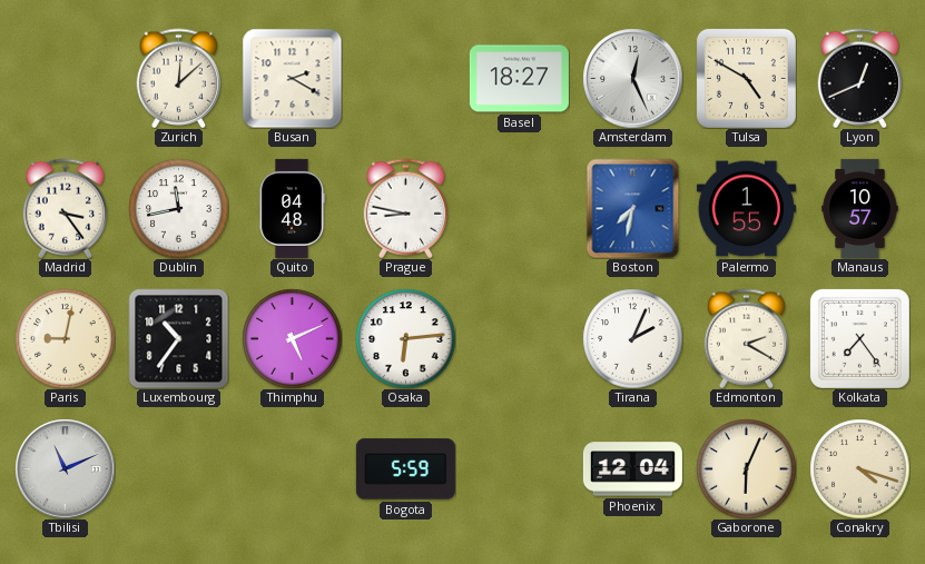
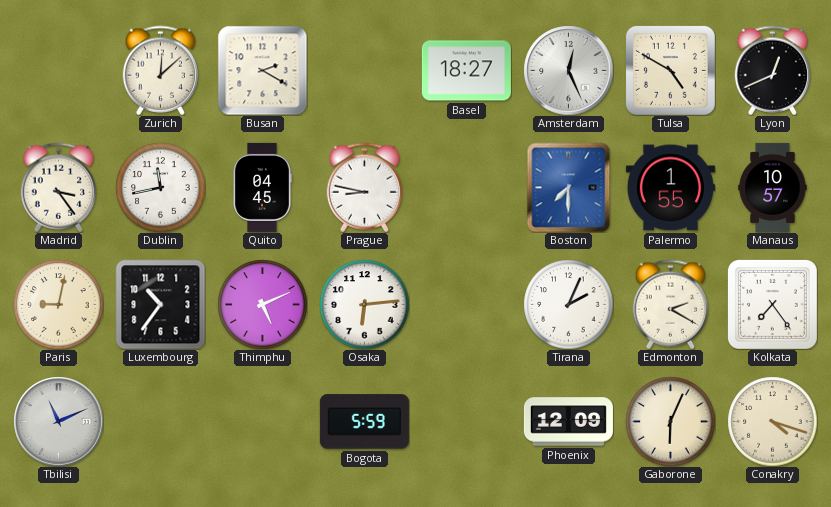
Quito: 04:48 -> 04:45 (262, 187)
Boston: 7:32 -> 7:30 (569, 187)
Phoenix: 12:04 -> 12:09 (568, 422)
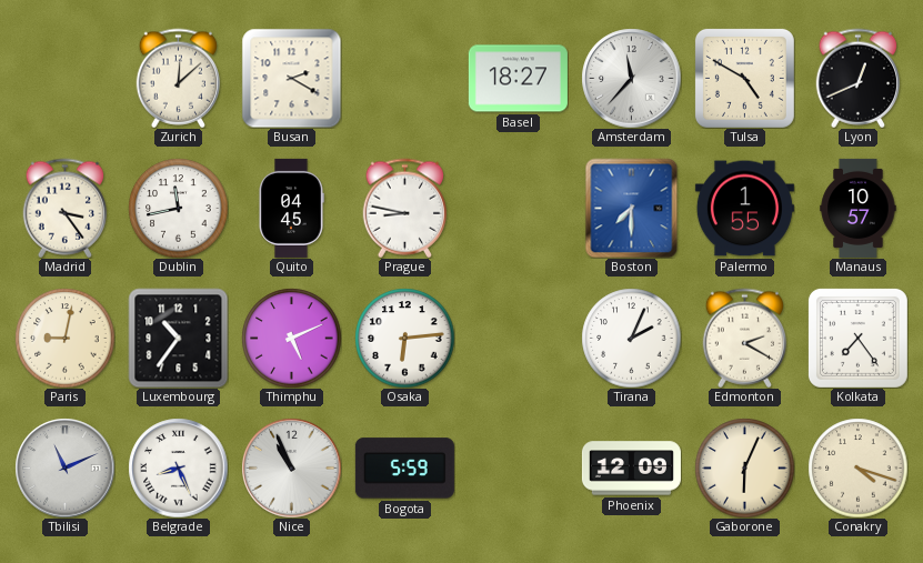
Amsterdam: 12:26 -> 11:37 (631, 78)
Belgrade: none -> 8:26 (178, 468)
Nice: none -> 10:56 (291, 468)
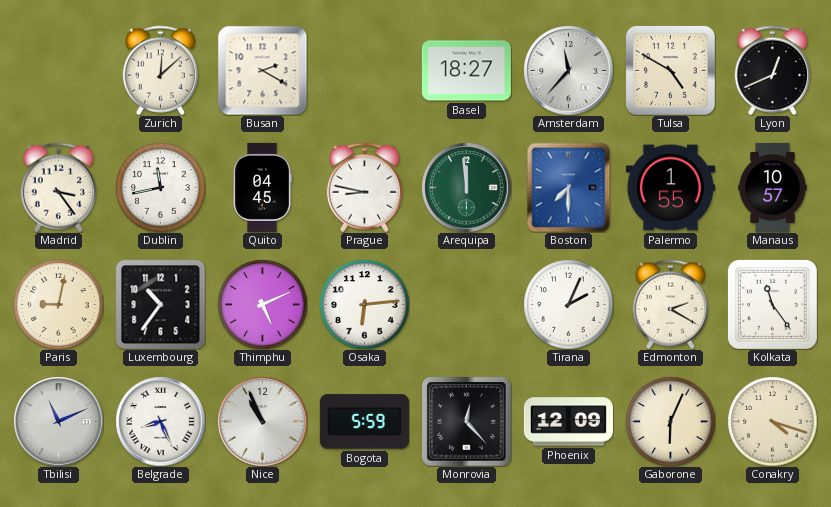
Arequipa: none -> 11:59 (466, 187)
Kolkata: 7:24 -> 11:24 (772, 304)
Monrovia: none -> 12:23 (466, 421)
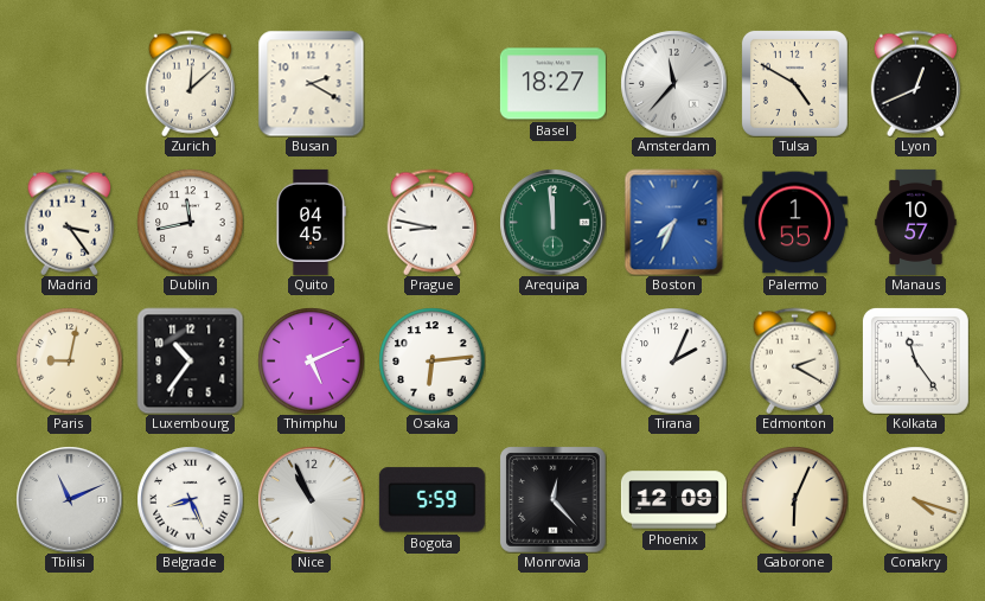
Boston: 7:30 -> 7:34 (674, 222)
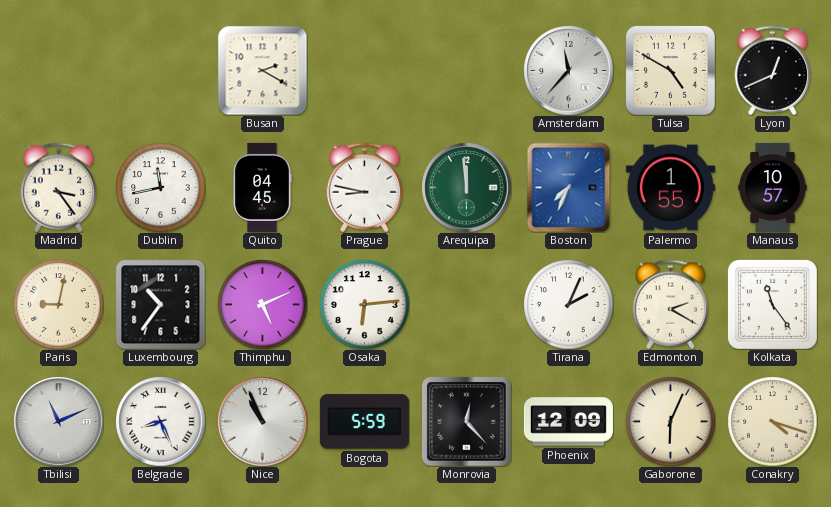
Zurich: 12:08 -> none (191, 83)
Basel: 18:27 -> none (552, 84)
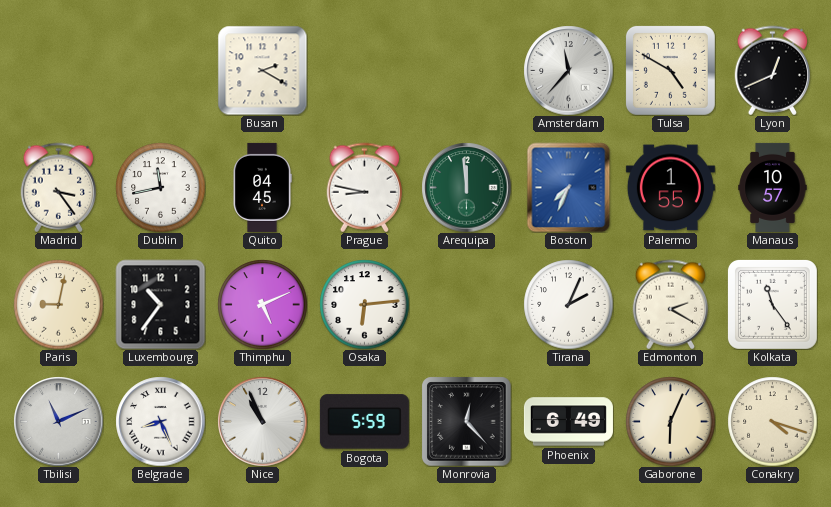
Phoenix: 12:09 -> 6:49 (568, 422)
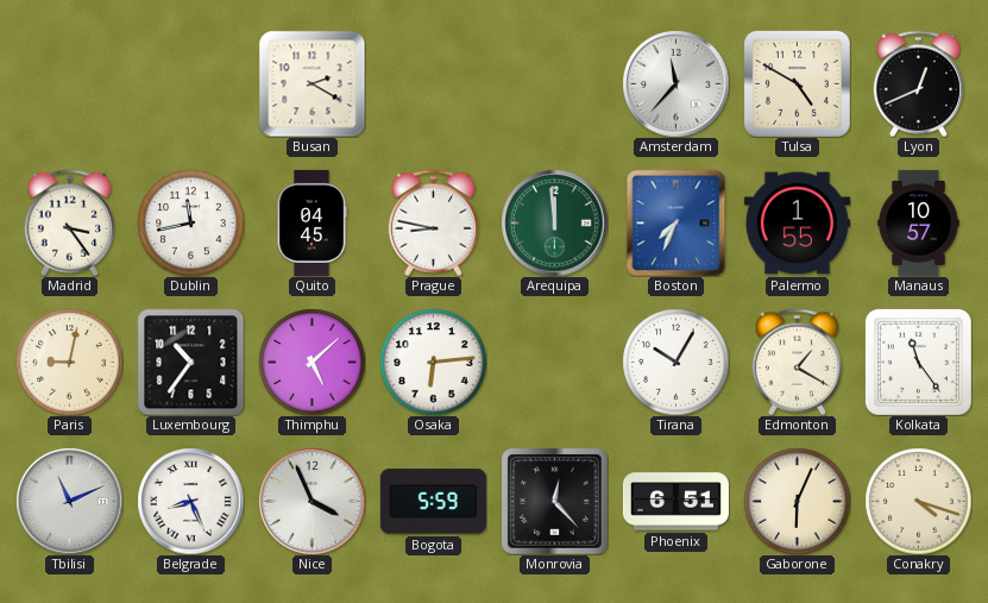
Thimphu: 5:11 -> 5:08 (311, 362)
Tirana: 2:04 -> 10:05 (675, 362)
Edmonton: 2:20 -> 1:20 (798, 362)
Nice: 10:56 -> 3:56 (311, 501)
Phoenix: 6:49 -> 6:51 (675, 502)
